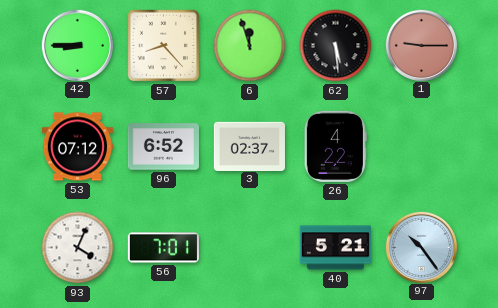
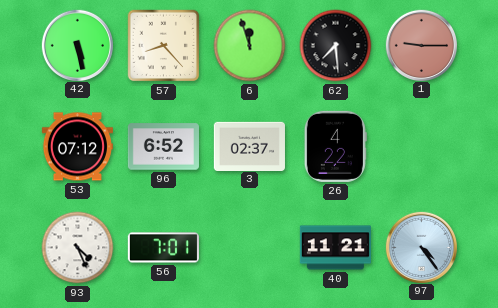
42: 8:45 -> 5:28 (77, 45)
62: 5:29 -> 7:29 (336, 46)
93: 4:04 -> 4:26 (78, 248)
40: 5:21 -> 11:21 (335, 248)
97: 10:24 -> 4:24 (421, 247)
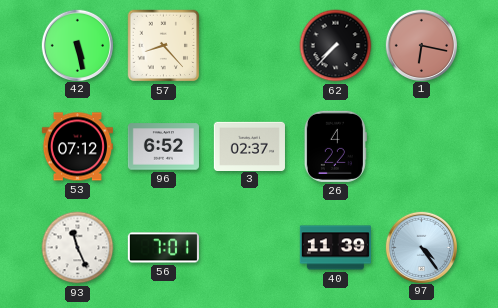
6: 11:57 -> none (250, 46)
62: 7:29 -> 7:37 (336, 46)
1: 9:15 -> 6:17 (421, 45)
93: 4:26 -> 11:26 (78, 248)
40: 11:21 -> 11:39 (335, 248)
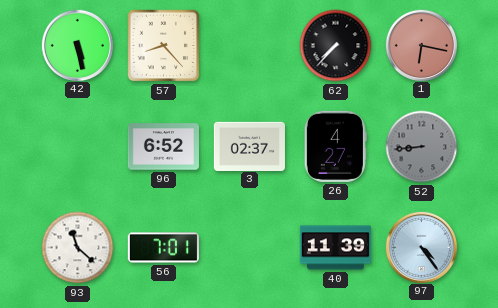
53: 07:12 -> none (77, 147)
26: 4:22 -> 4:27 (335, 146)
52: none -> 8:44 (422, 147)
93: 11:26 -> 11:22 (78, 248)
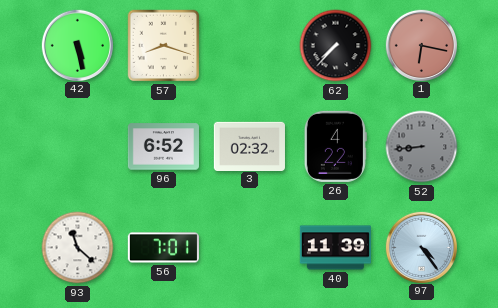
57: 8:23 -> 8:18 (164, 46)
3: 02:37 -> 02:32 (249, 146)
26: 4:27 -> 4:22 (335, 146)
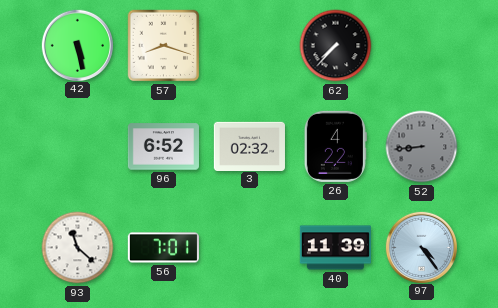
1: 6:17 -> none (421, 45)
